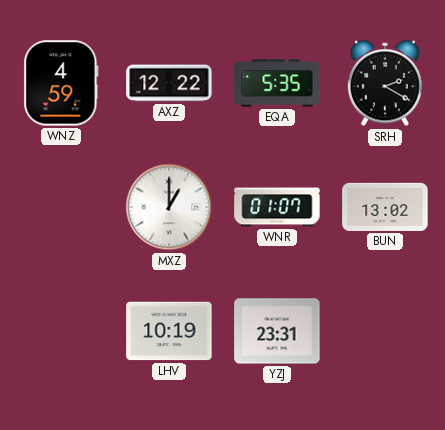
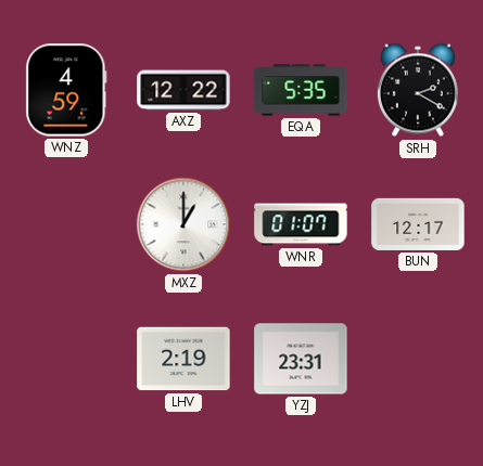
BUN: 13:02 -> 12:17 (418, 224)
LHV: 10:19 -> 2:19 (183, 359)
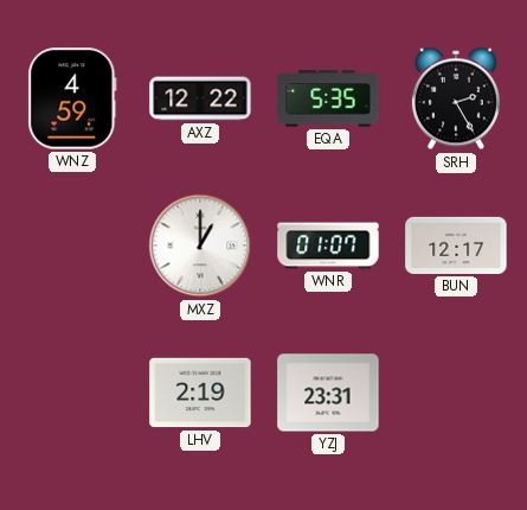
SRH: 2:20 -> 2:25 (456, 98)
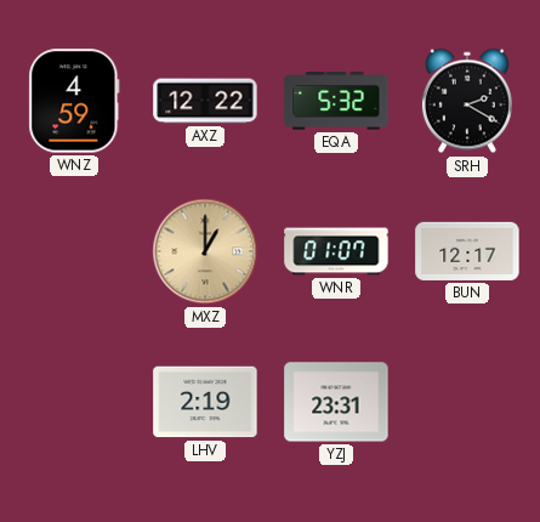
EQA: 5:35 -> 5:32 (336, 101)
SRH: 2:25 -> 2:20 (467, 101)
MXZ dial: white -> champagne (205, 251)
